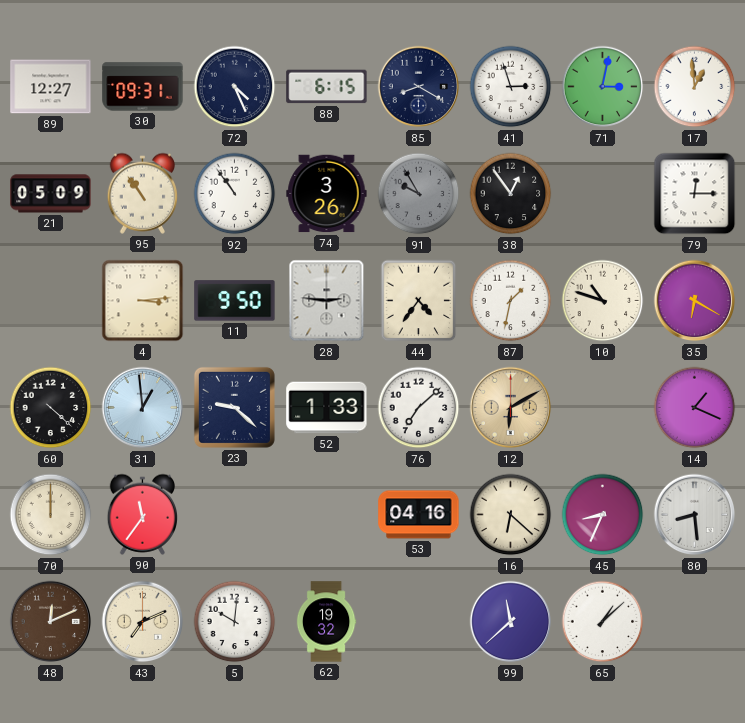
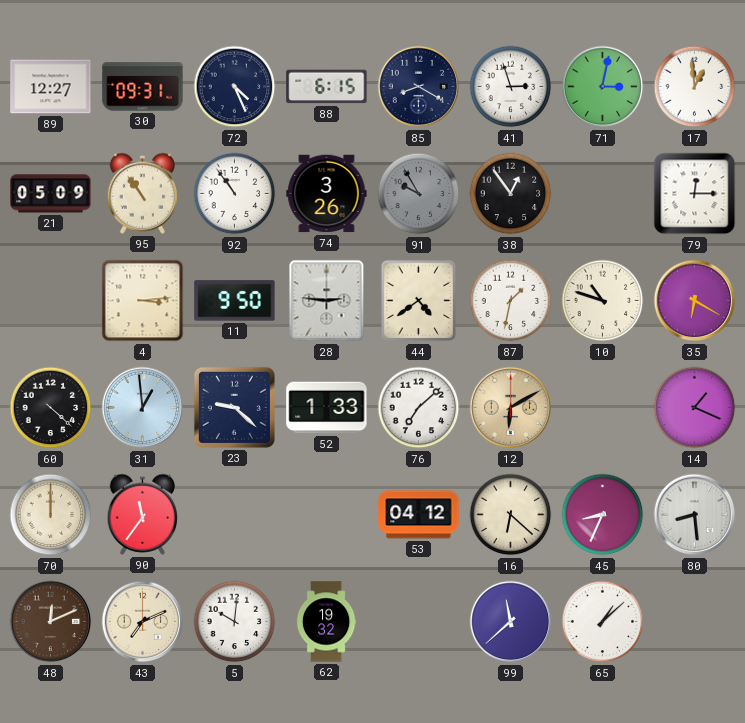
44: 4:36 -> 4:39 (419, 301)
53: 04:16 -> 04:12 (419, 515)
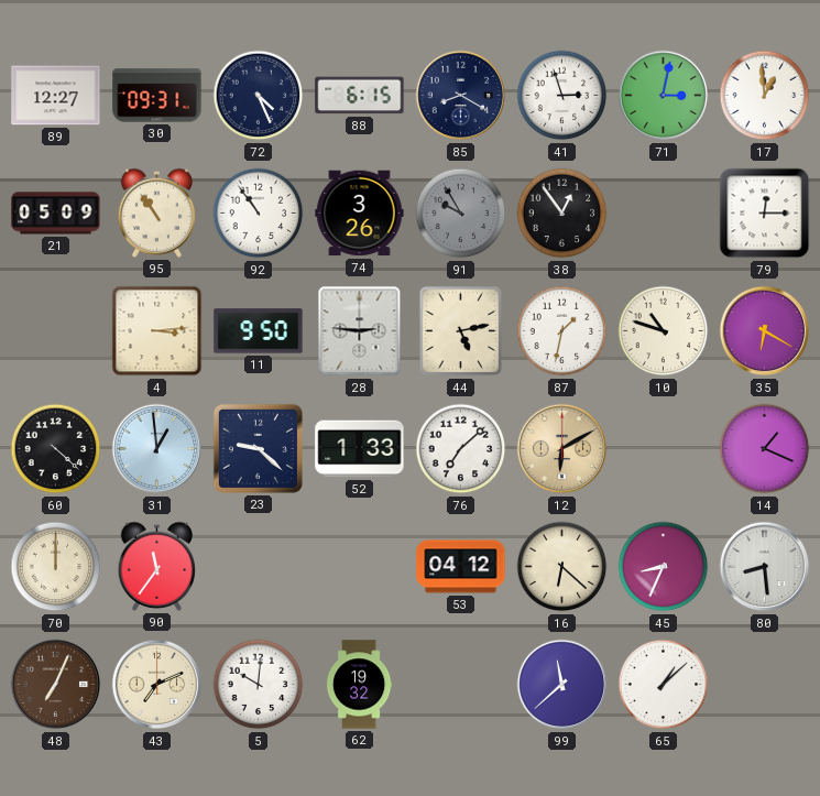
44: 4:39 -> 5:13 (461, 331)
48: 12:11 -> 7:04 (56, 685)
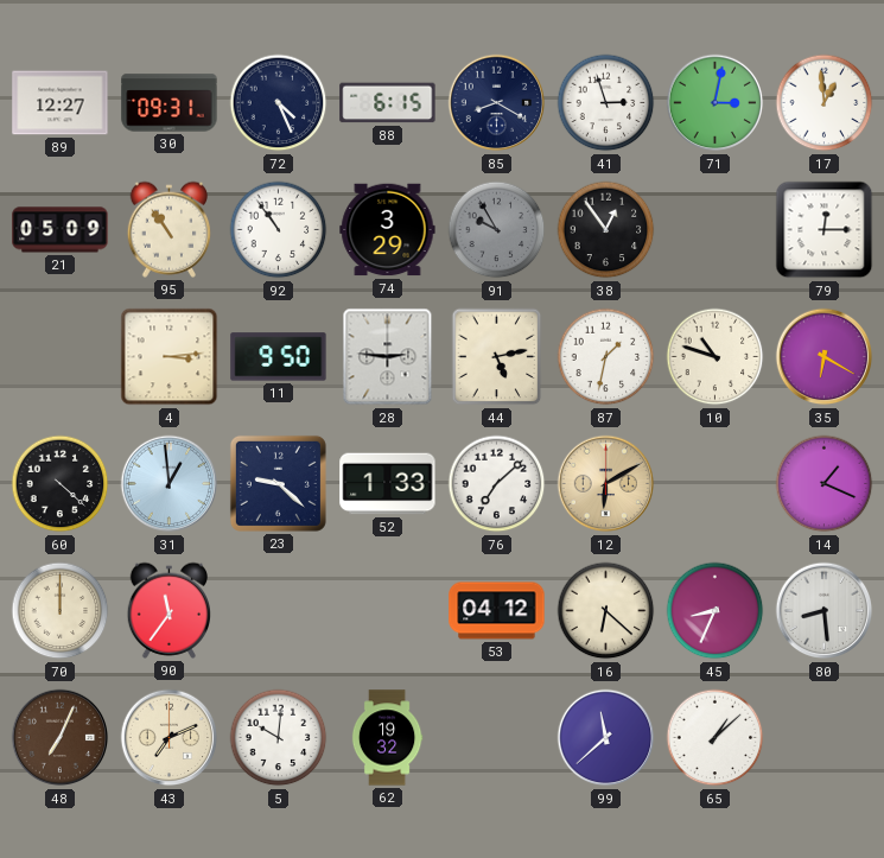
74: 3:26 -> 3:29 (388, 230)
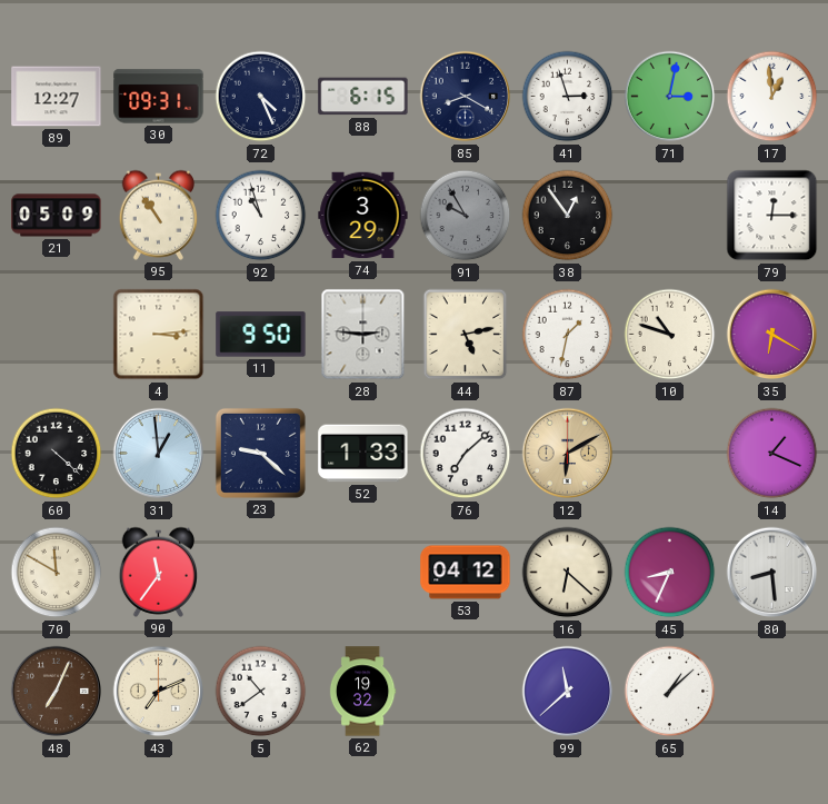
92: 10:54 -> 10:57 (261, 216)
70: 12:00 -> 11:50 (57, 573)
5: 10:01 -> 10:39 (261, 692)
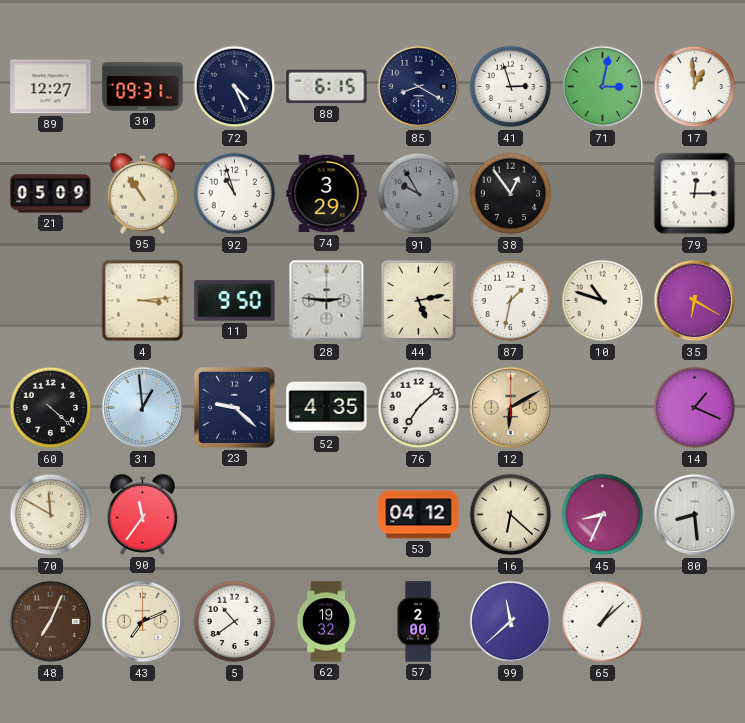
52: 1:33 -> 4:35 (327, 408)
57: none -> 2:00 (418, 622)
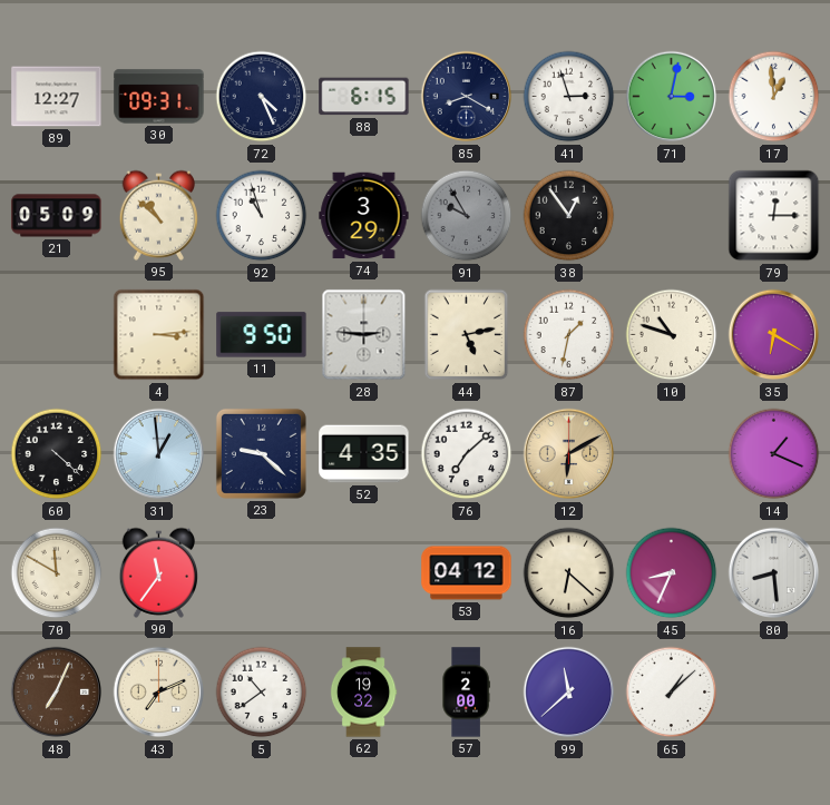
95: 10:54 -> 10:52 (159, 215)
